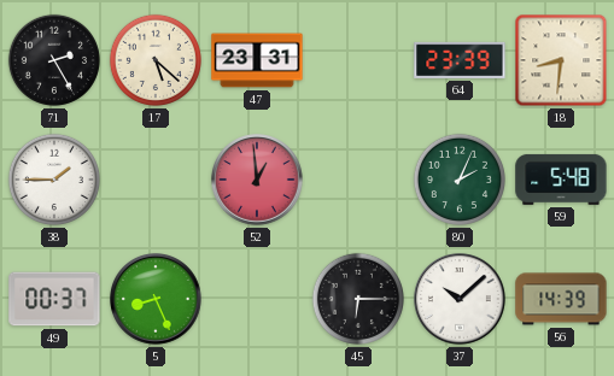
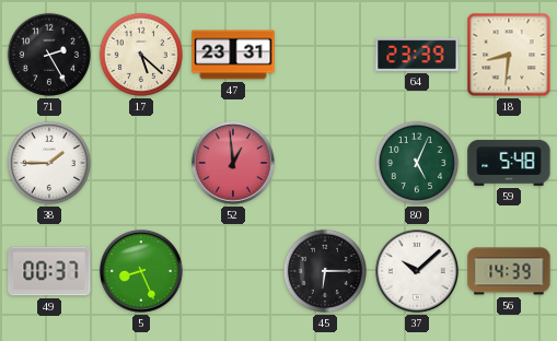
80: 2:04 -> 5:04 (417, 163)
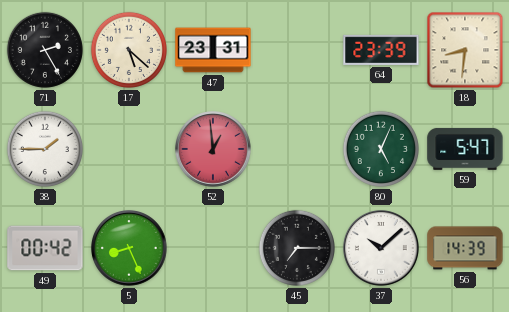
59: 5:48 -> 5:47 (465, 149)
49: 00:37 -> 00:42 (45, 248)
45: 6:15 -> 7:15 (297, 248)
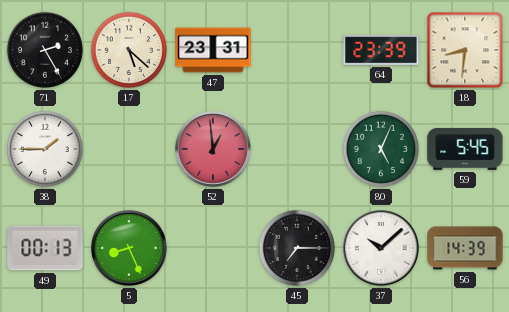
59: 5:47 -> 5:45 (465, 149)
49: 00:42 -> 00:13 (45, 248)
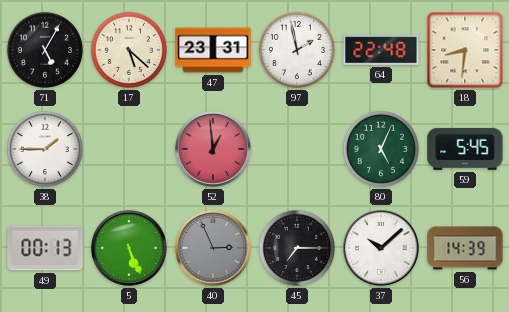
71: 2:25 -> 5:05 (45, 50)
97: none -> 1:58 (297, 50)
64: 23:39 -> 22:48 (381, 50)
5: 8:26 -> 5:26 (130, 249)
40: none -> 2:56 (214, 249)
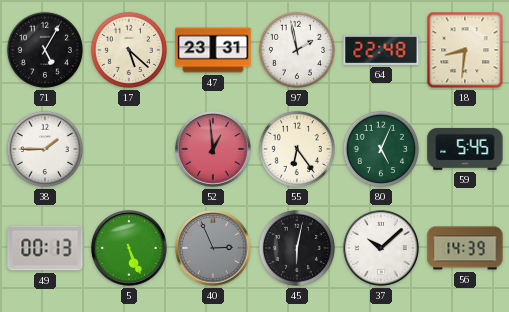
55: none -> 6:24 (297, 149)
45: 7:15 -> 6:02 (297, 248)
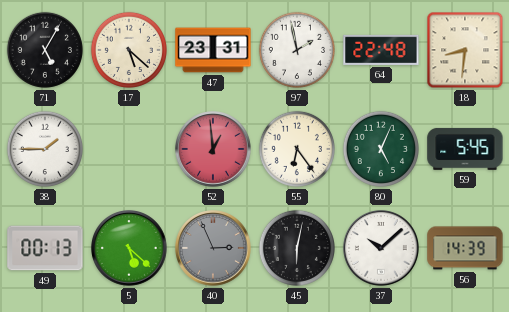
5: 5:26 -> 5:22 (130, 249)
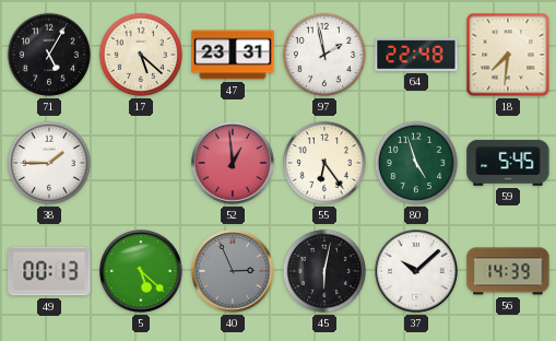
18: 8:31 -> 7:31 (508, 55)
80: 5:04 -> 4:57 (416, 163)
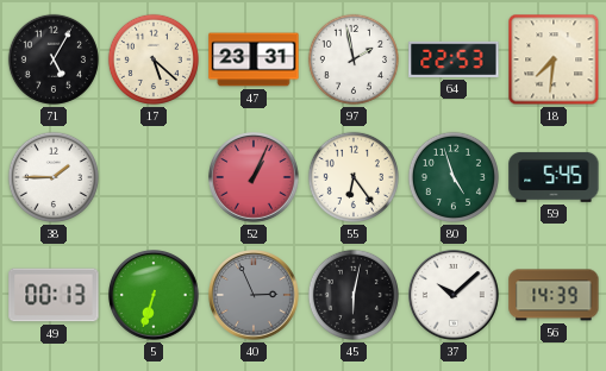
64: 22:48 -> 22:53 (454, 59)
52: 12:59 -> 1:04 (255, 178)
5: 5:22 -> 6:33 (155, 296)
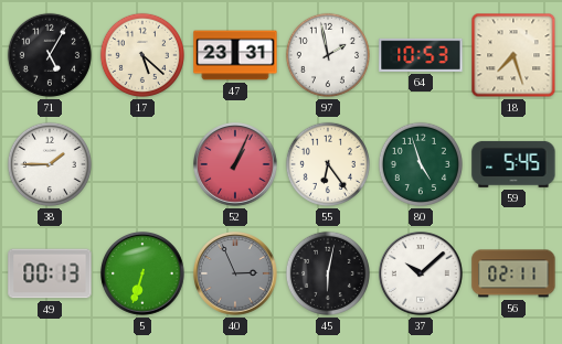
64: 22:53 -> 10:53 (421, 55)
18: 7:31 -> 7:27 (513, 55)
56: 14:39 -> 02:11 (513, 273)
